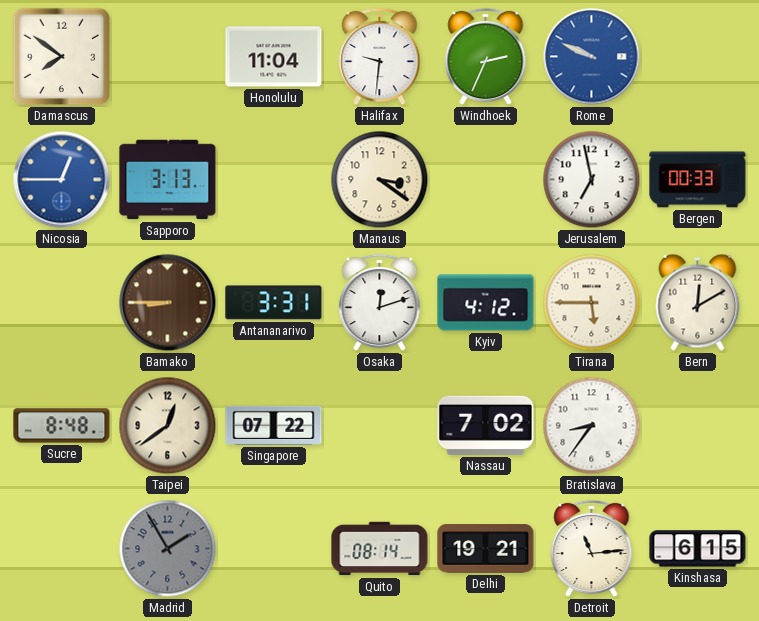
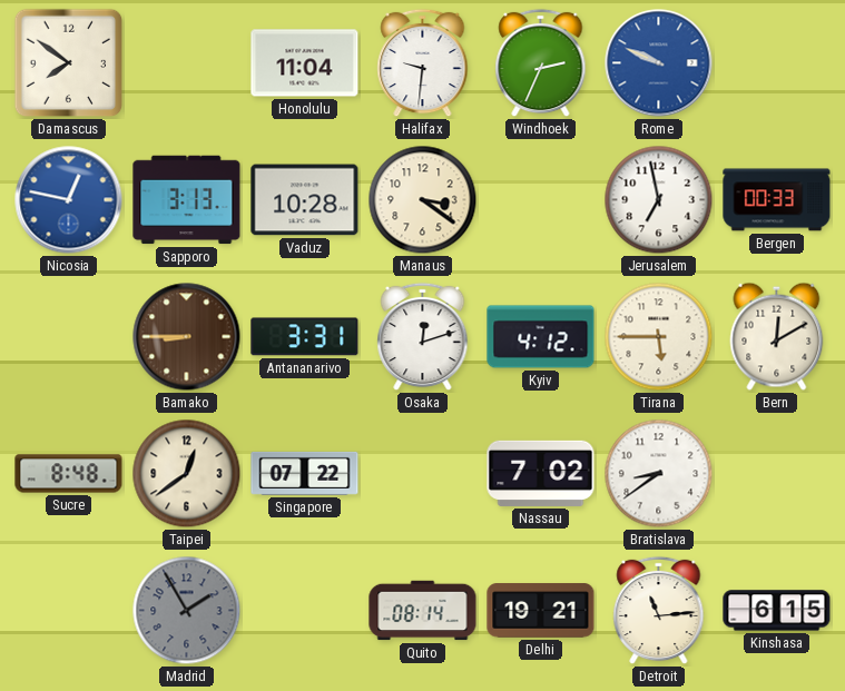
Nicosia: 12:45 -> 12:47 (69, 200)
Vaduz: none -> 10:28 (305, 200)
Bratislava: 8:36 -> 8:39 (659, 474)
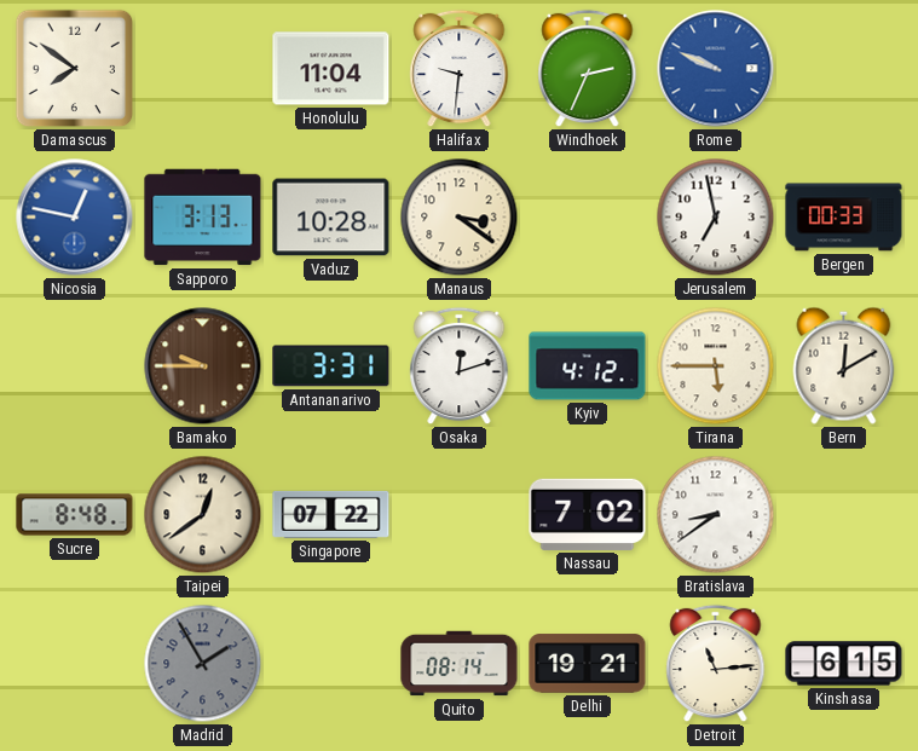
Bamako: 8:45 -> 9:45 (203, 366)
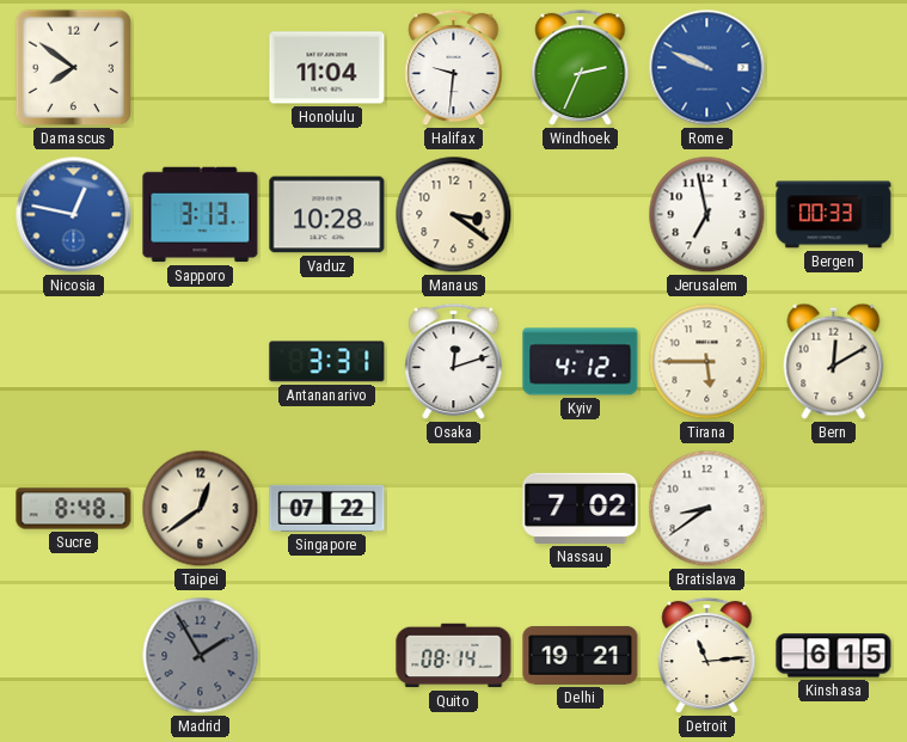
Bamako: 9:45 -> none (203, 366)
